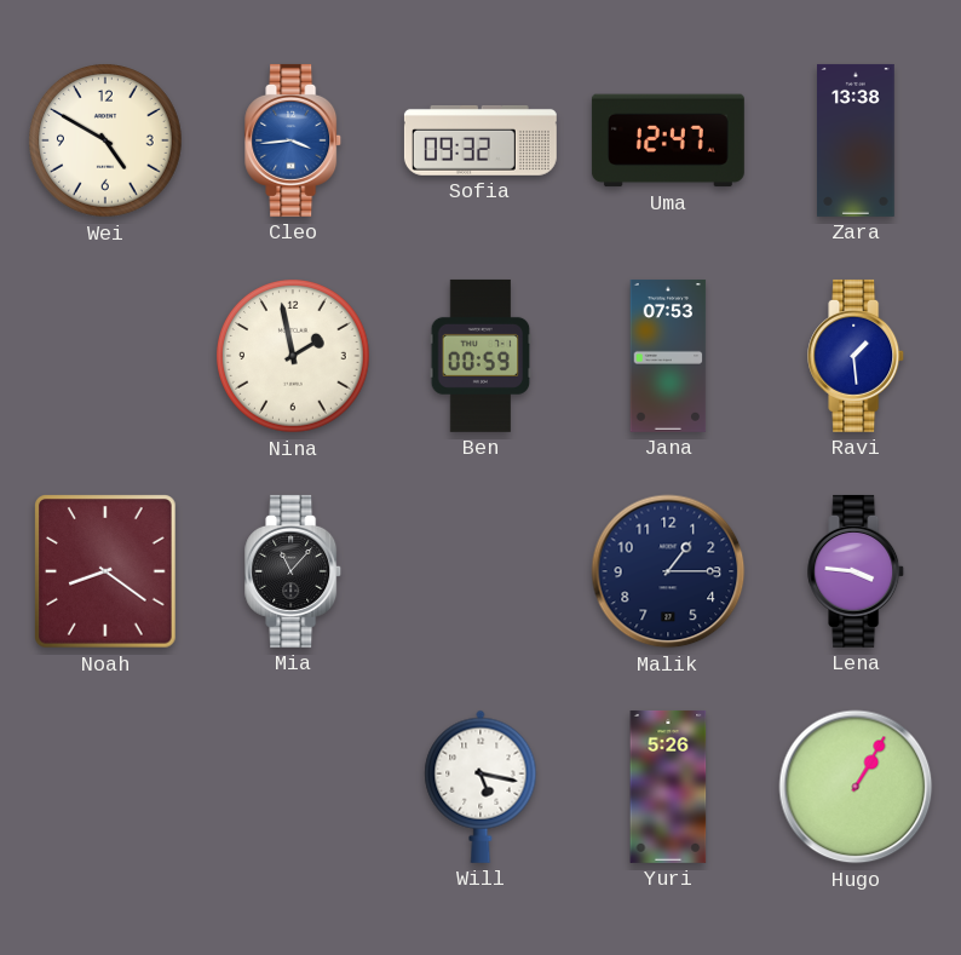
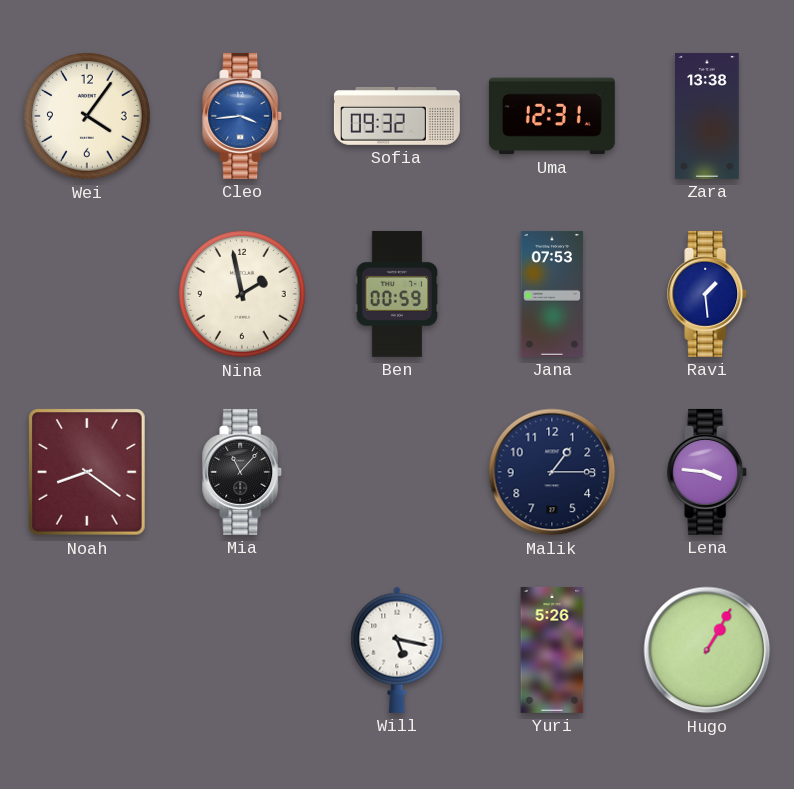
Wei: 4:50 -> 4:06 (88, 117)
Uma: 12:47 -> 12:31 (552, 116)
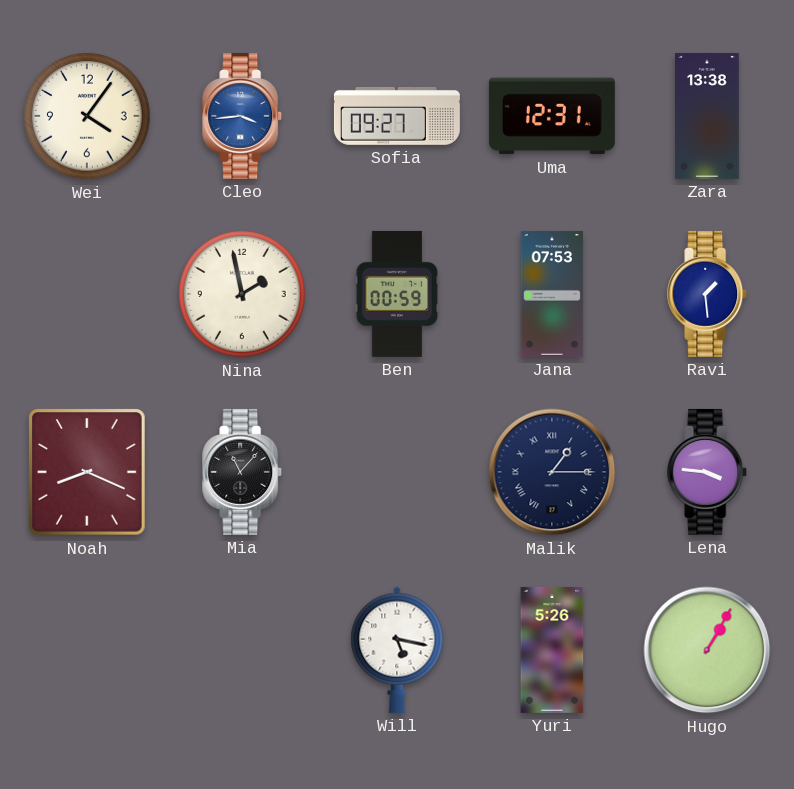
Sofia: 09:32 -> 09:27 (397, 116)
Noah: 8:21 -> 8:19 (87, 472)
Malik numerals: Arabic -> Roman (552, 472)
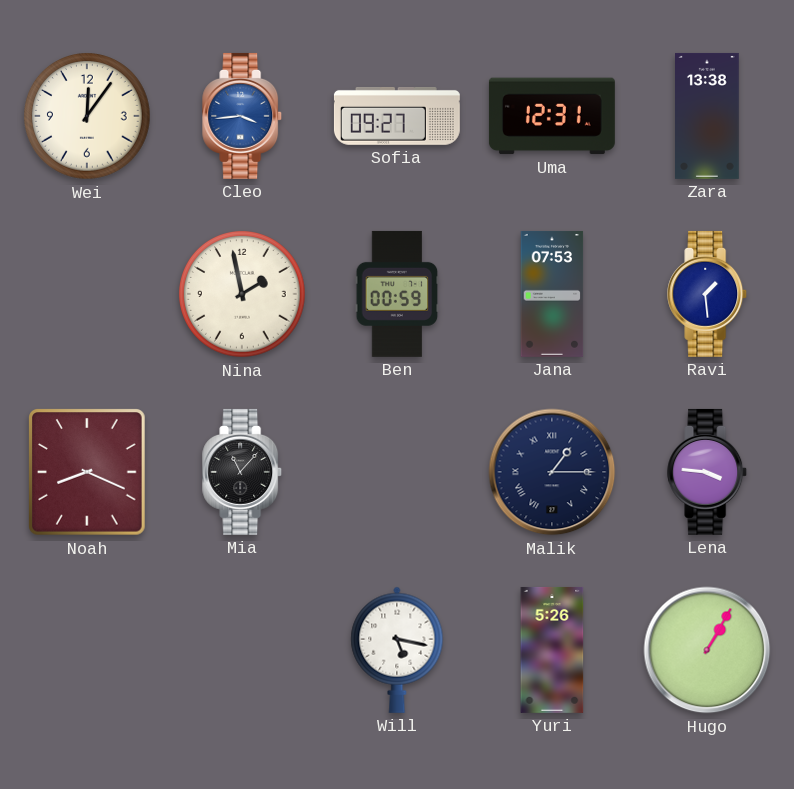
Wei: 4:06 -> 12:06 (88, 117)
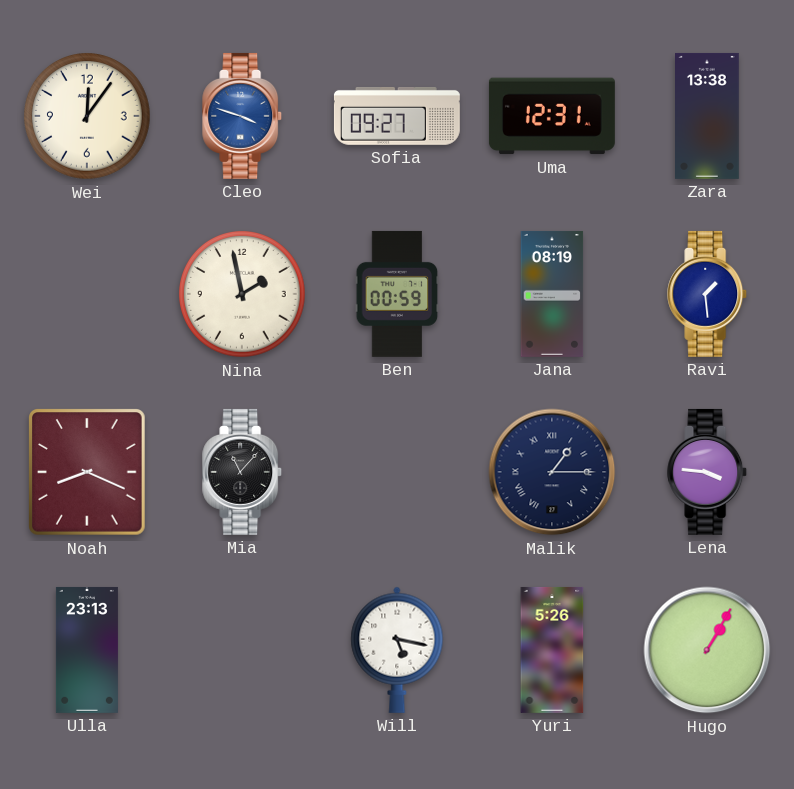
Cleo: 3:44 -> 3:48 (243, 116)
Jana: 07:53 -> 08:19 (552, 294)
Ulla: none -> 23:13 (87, 650)
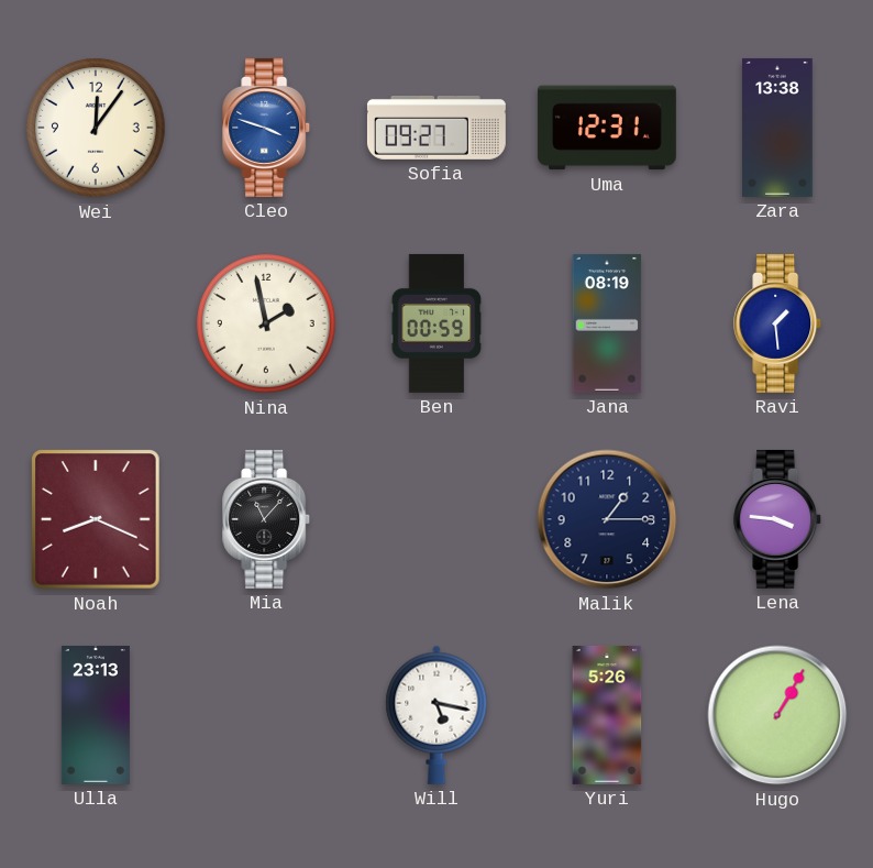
Malik numerals: Roman -> Arabic (607, 519)
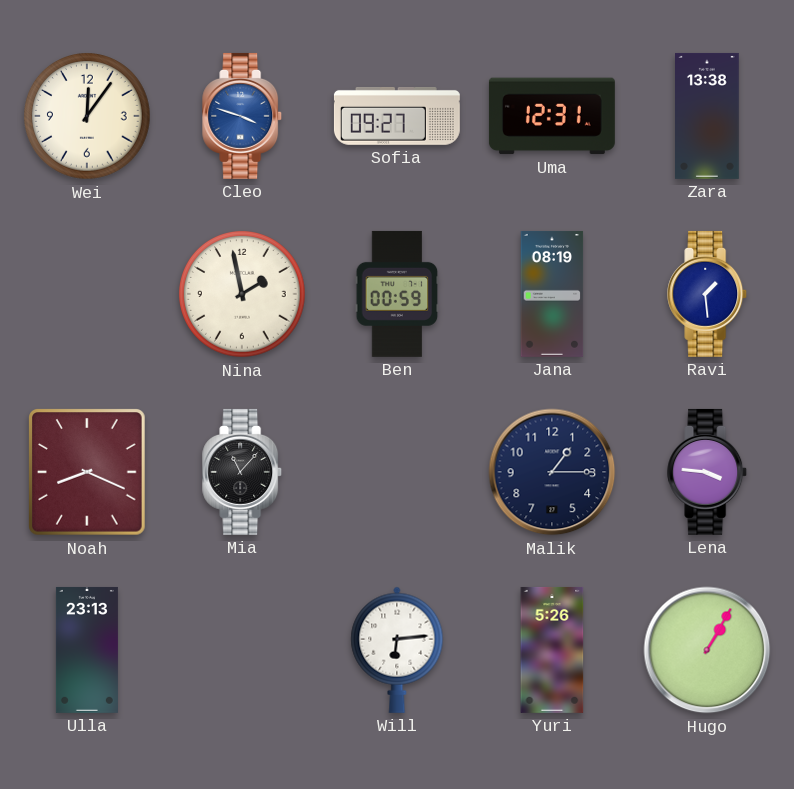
Will: 5:17 -> 6:14 (397, 650)
